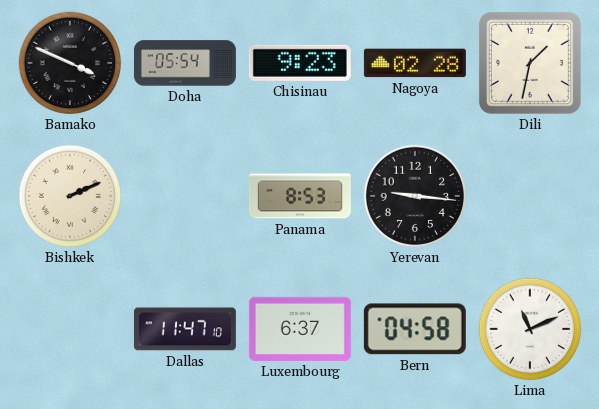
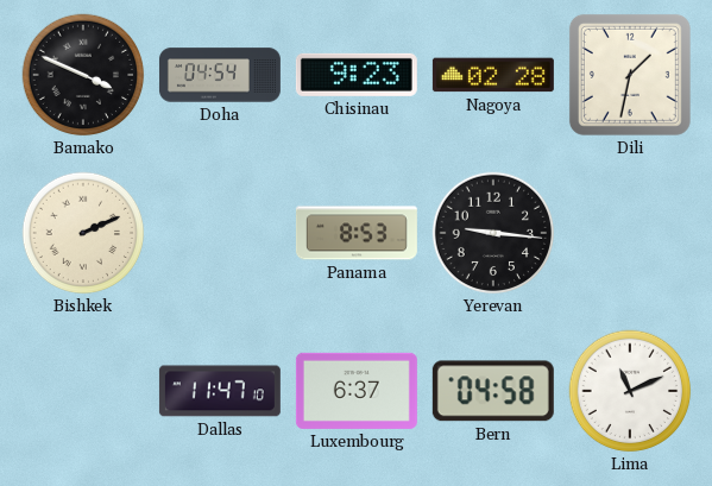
Doha: 05:54 -> 04:54 (220, 75)
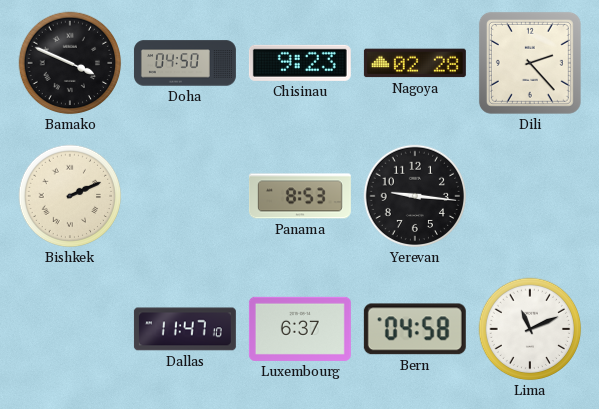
Doha: 04:54 -> 04:50 (185, 63)
Dili: 1:32 -> 2:23 (530, 63)
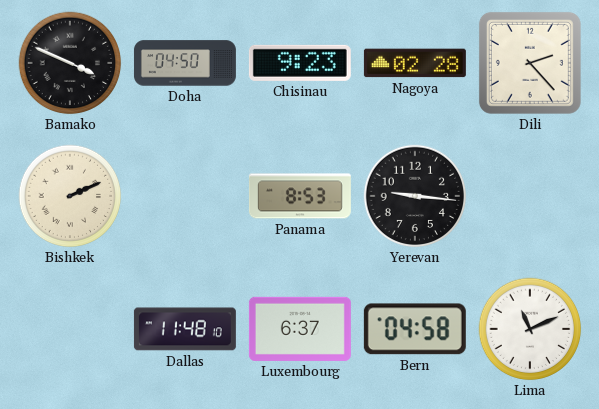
Dallas: 11:47 -> 11:48 (185, 329)
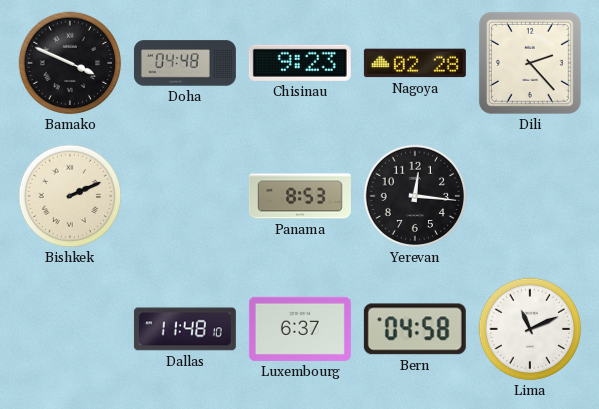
Doha: 04:50 -> 04:48 (185, 63)
Yerevan: 9:16 -> 12:16 (415, 196)
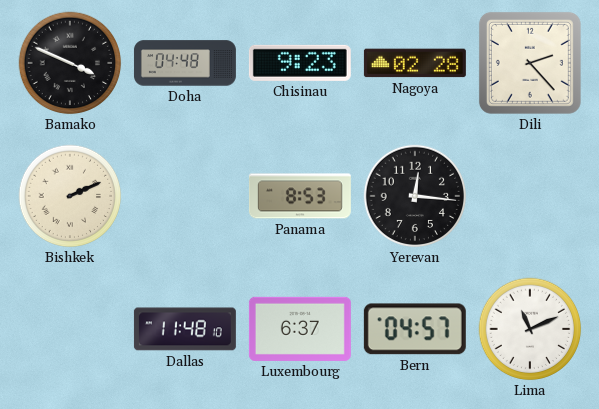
Bern: 04:58 -> 04:57 (415, 329)
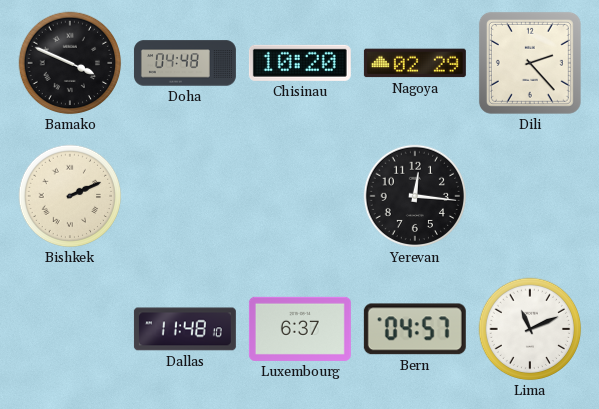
Chisinau: 9:23 -> 10:20 (300, 63)
Nagoya: 02:28 -> 02:29 (415, 63)
Panama: 8:53 -> none (300, 196)
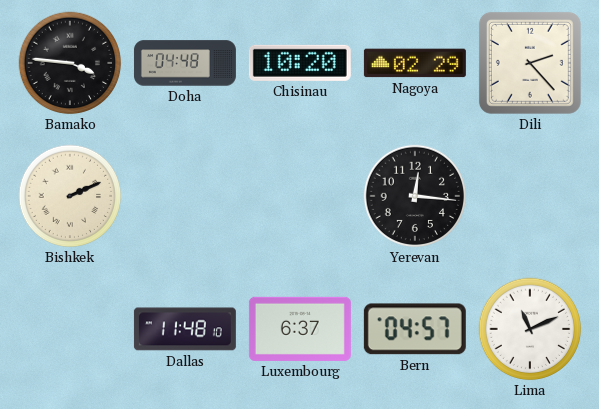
Bamako: 3:49 -> 3:46 (70, 63)
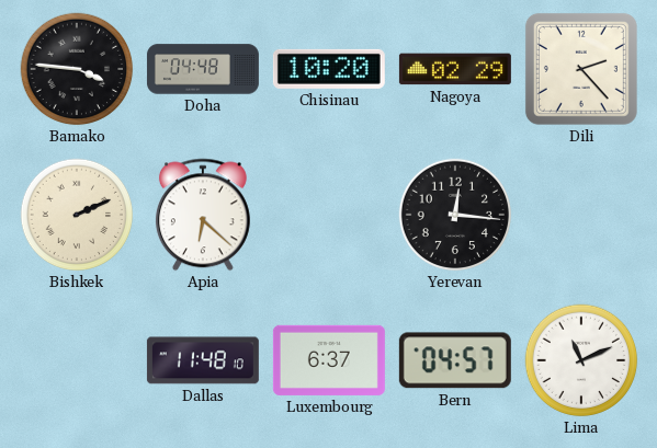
Apia: none -> 6:22 (203, 215)
